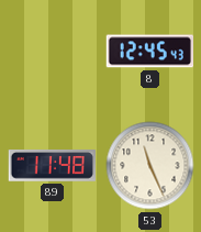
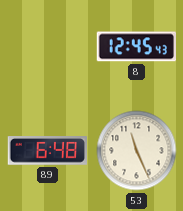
89: 11:48 -> 6:48 (48, 151)
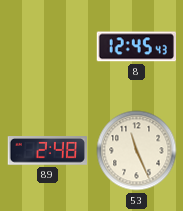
89: 6:48 -> 2:48 (48, 151)
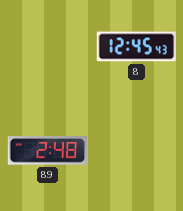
53: 11:26 -> none (137, 151)
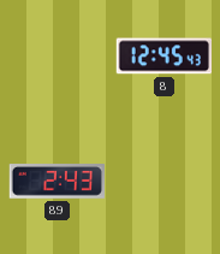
89: 2:48 -> 2:43 (58, 182)
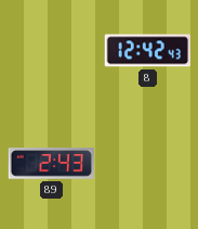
8: 12:45 -> 12:42 (147, 51)
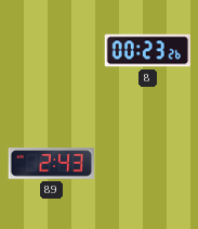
8: 12:42 -> 00:23 (147, 51)
